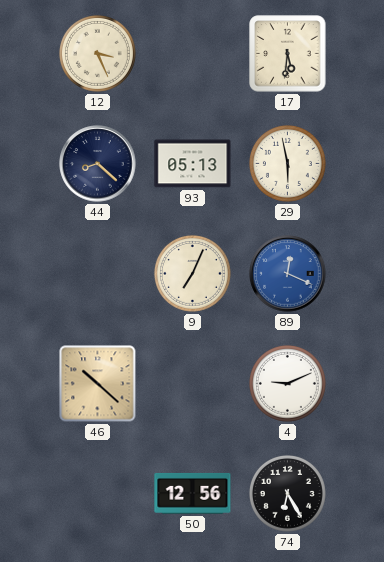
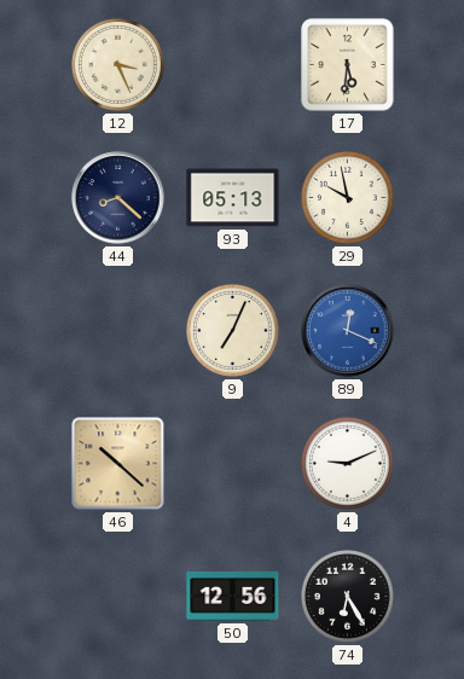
29: 5:58 -> 9:58 (347, 197)
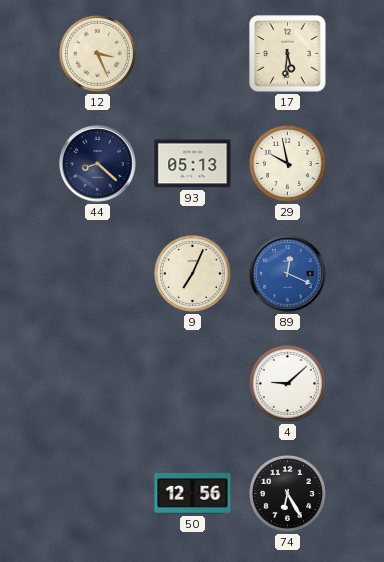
46: 10:22 -> none (118, 464)
4: 9:11 -> 9:08 (287, 383)
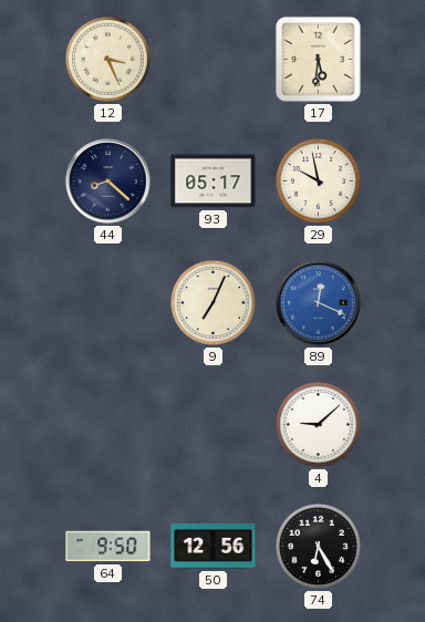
93: 05:13 -> 05:17 (214, 182)
64: none -> 9:50 (108, 547)
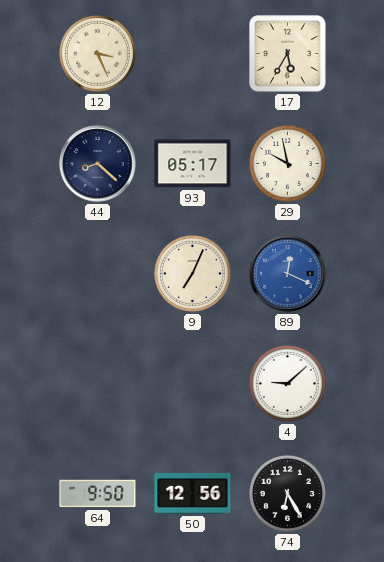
17: 5:31 -> 5:35 (288, 54)
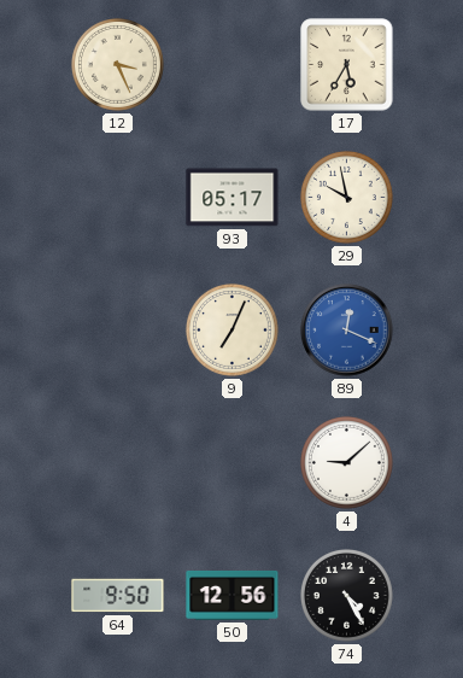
44: 8:22 -> none (98, 164)
74: 6:25 -> 4:25 (346, 595)
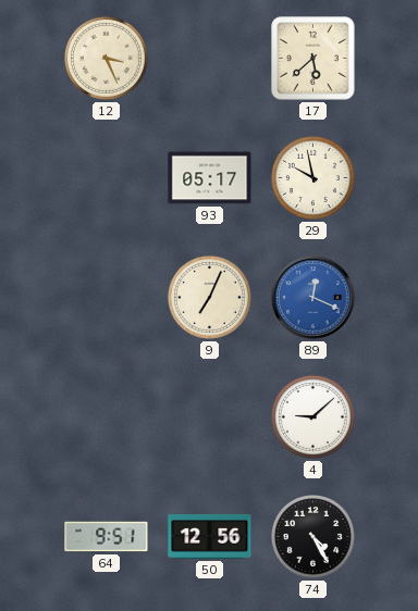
17: 5:35 -> 5:38 (313, 59)
64: 9:50 -> 9:51 (107, 537)
